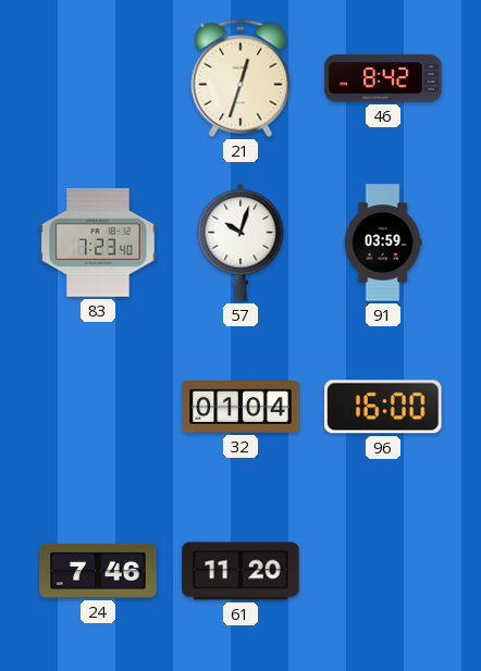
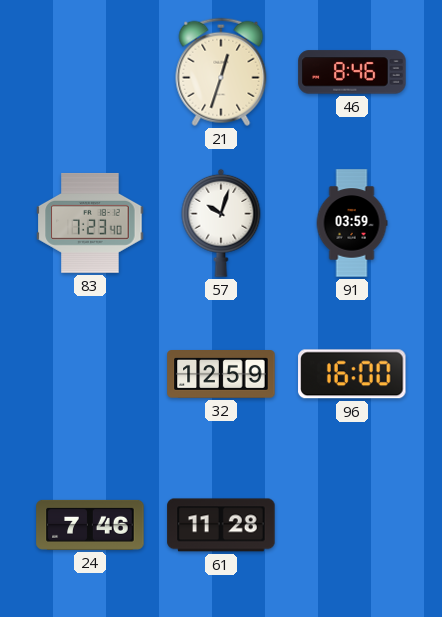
46: 8:42 -> 8:46 (352, 72)
32: 01:04 -> 12:59 (221, 375)
61: 11:20 -> 11:28 (221, 525)
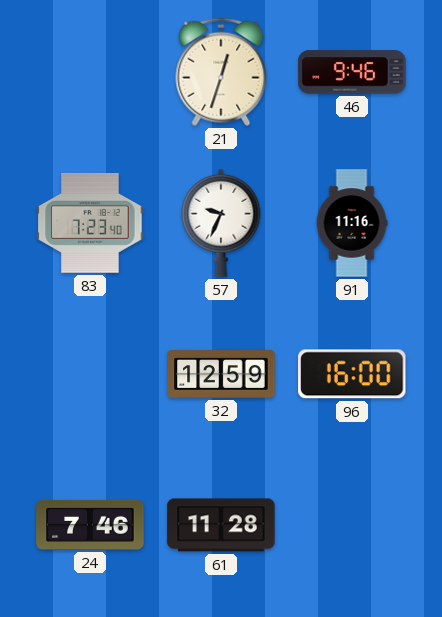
46: 8:46 -> 9:46 (352, 72)
57: 10:03 -> 9:34 (221, 223)
91: 03:59 -> 11:16 (352, 223)
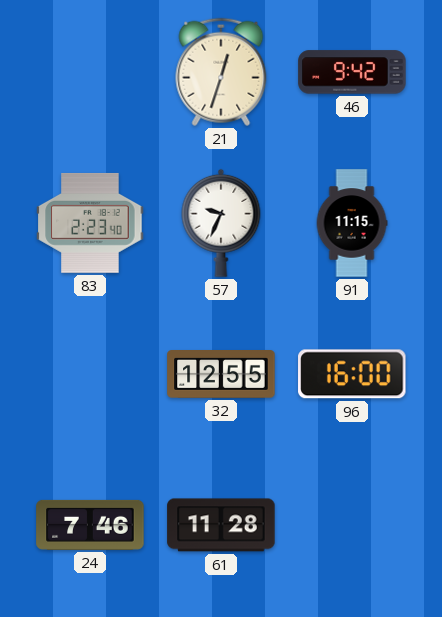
46: 9:46 -> 9:42 (352, 72)
83: 7:23 -> 2:23 (90, 223)
91: 11:16 -> 11:15 (352, 223)
32: 12:59 -> 12:55 (221, 375)
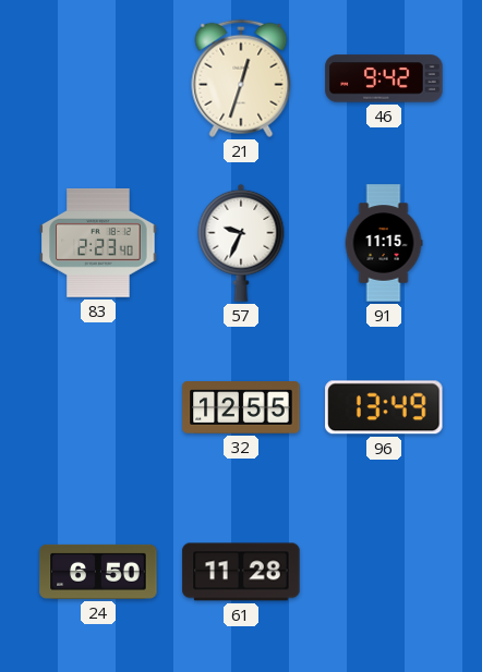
96: 16:00 -> 13:49 (384, 407)
24: 7:46 -> 6:50 (98, 572)
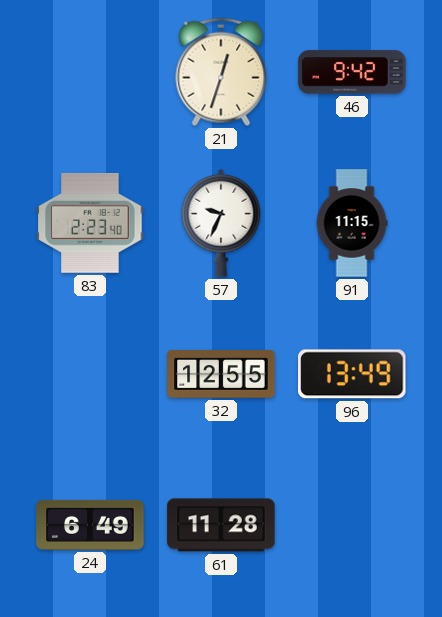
24: 6:50 -> 6:49 (90, 525)
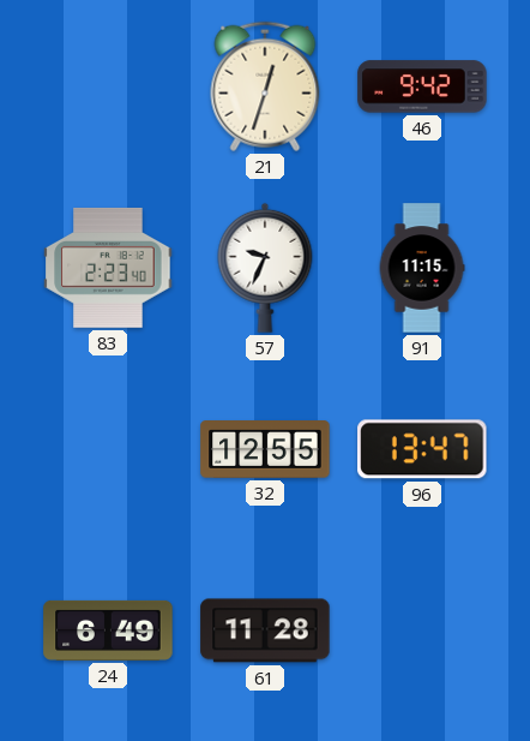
96: 13:49 -> 13:47 (422, 449)
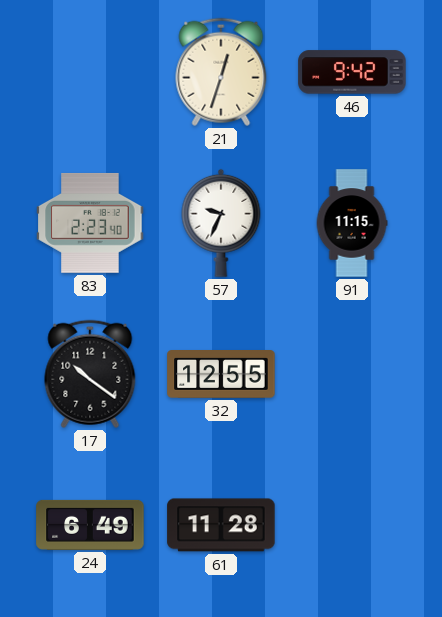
17: none -> 10:21 (90, 374)
96: 13:47 -> none (422, 449)
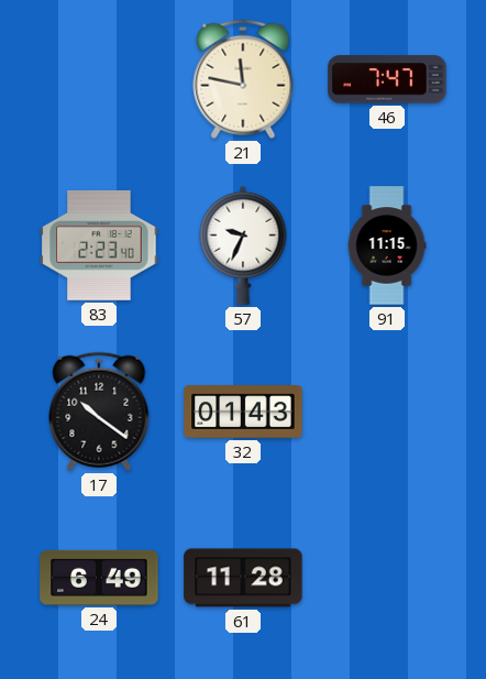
21: 12:33 -> 11:47 (243, 79)
46: 9:42 -> 7:47 (387, 79)
32: 12:55 -> 01:43 (243, 413)
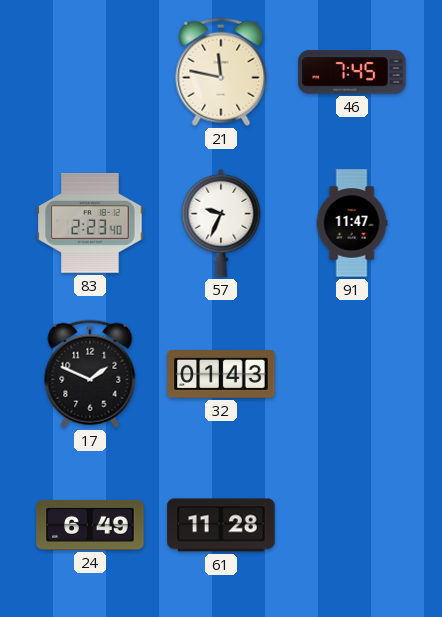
46: 7:47 -> 7:45 (352, 72)
91: 11:15 -> 11:47 (352, 223)
17: 10:21 -> 1:49 (90, 374)
